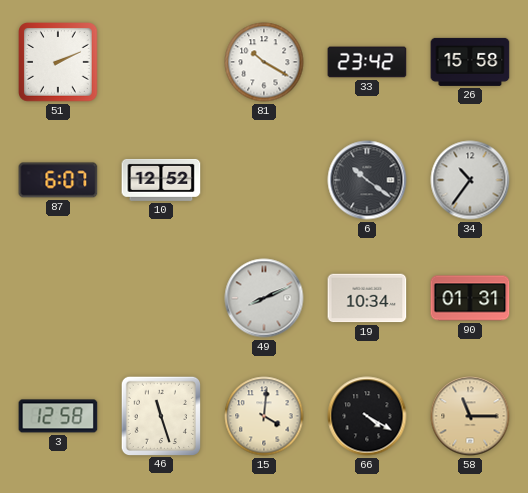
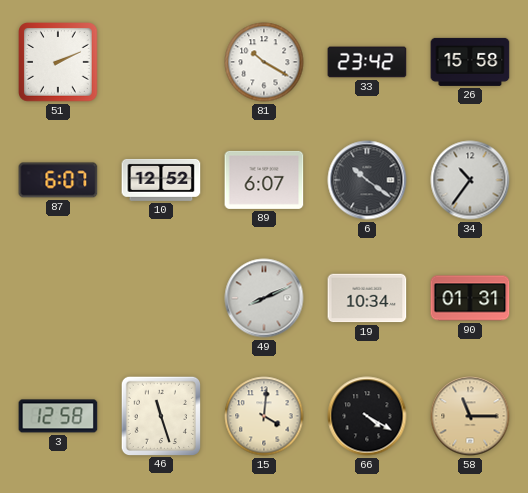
89: none -> 6:07 (264, 180)
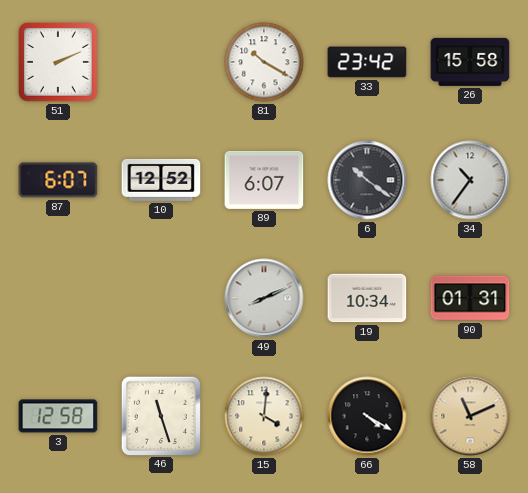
58: 11:15 -> 11:11 (470, 416)
